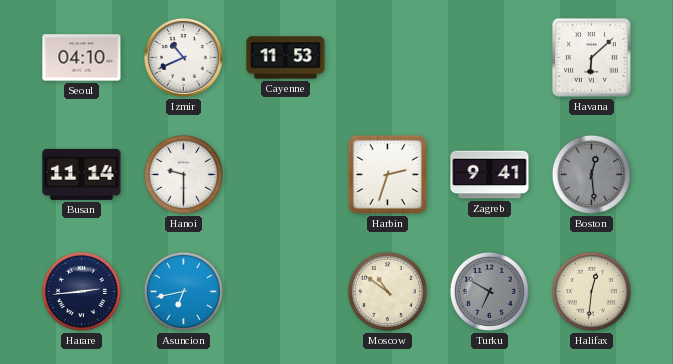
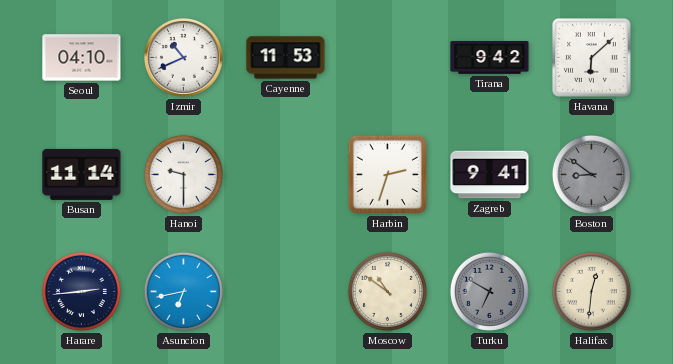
Tirana: none -> 9:42 (490, 58)
Boston: 12:29 -> 8:51 (591, 174)
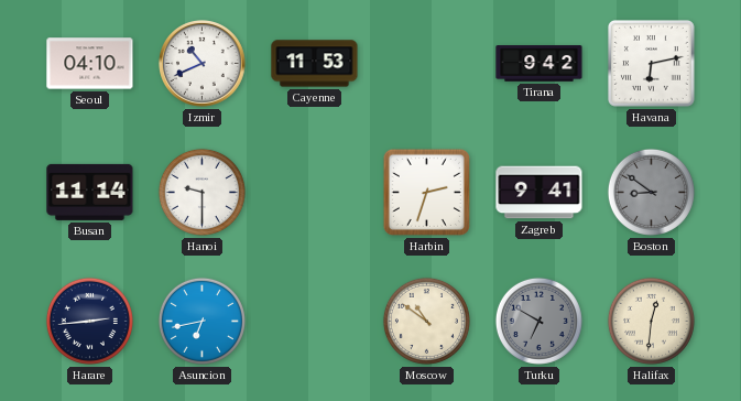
Havana: 6:08 -> 6:13 (652, 64)
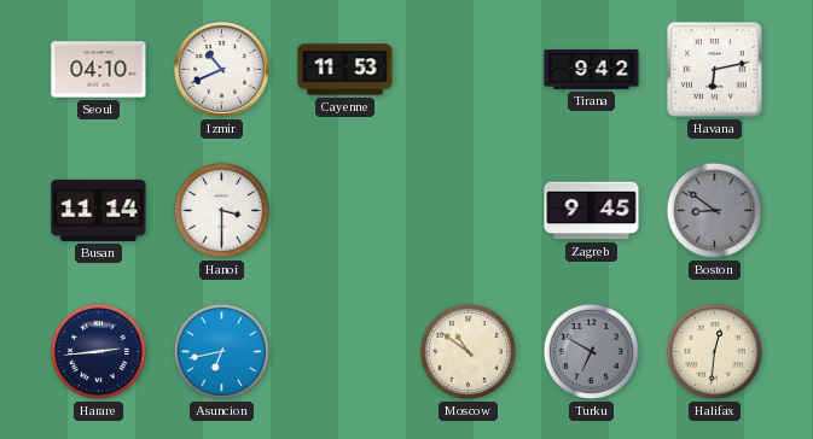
Hanoi: 9:30 -> 3:30 (221, 210)
Harbin: 2:33 -> none (426, 192)
Zagreb: 9:41 -> 9:45 (592, 211)
